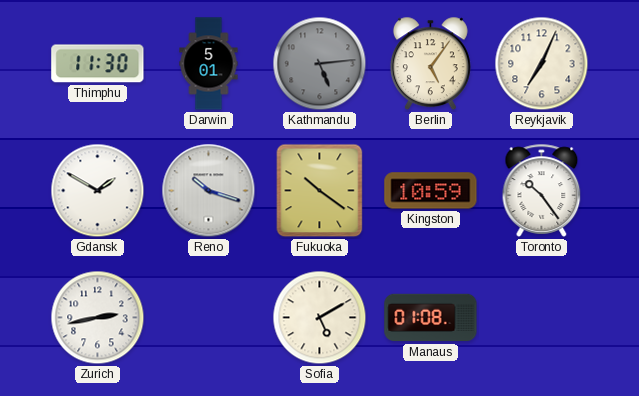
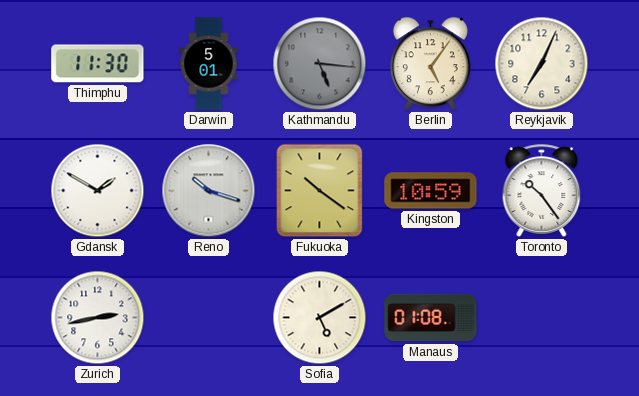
Kathmandu: 5:14 -> 5:16 (320, 64)
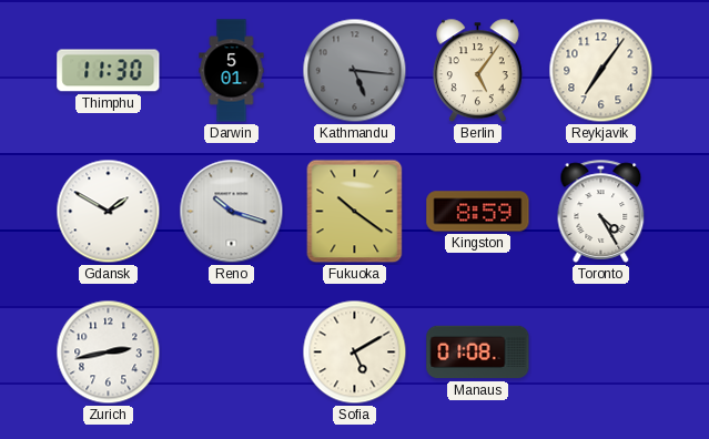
Reykjavik: 7:04 -> 7:06 (601, 71)
Kingston: 10:59 -> 8:59 (478, 212)
Toronto: 10:24 -> 4:25 (601, 211)
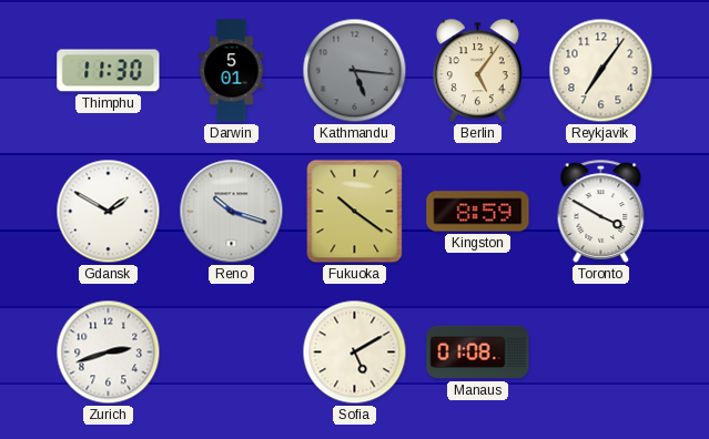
Toronto: 4:25 -> 3:50 (601, 211)
Zurich: 2:43 -> 2:42 (109, 353)
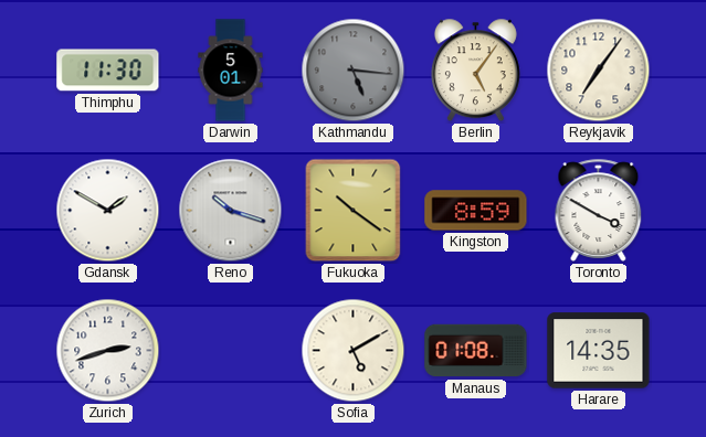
Harare: none -> 14:35 (599, 351)
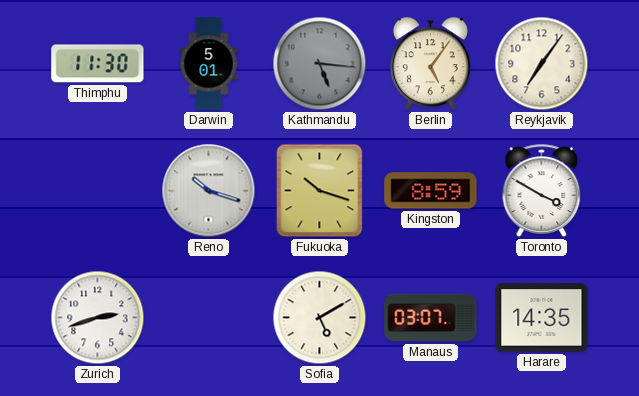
Gdansk: 1:50 -> none (108, 211)
Fukuoka: 10:21 -> 10:18 (320, 191)
Manaus: 01:08 -> 03:07 (431, 318)
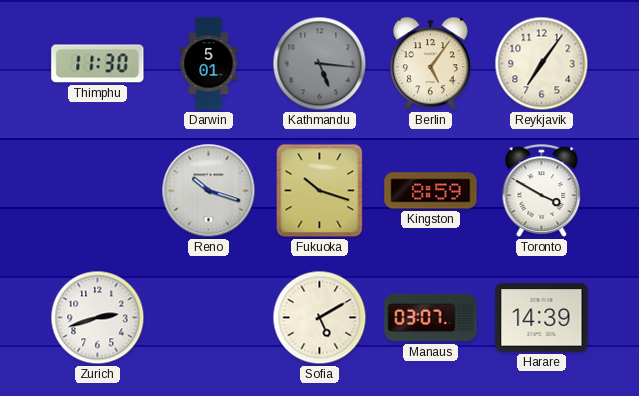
Harare: 14:35 -> 14:39 (542, 318)
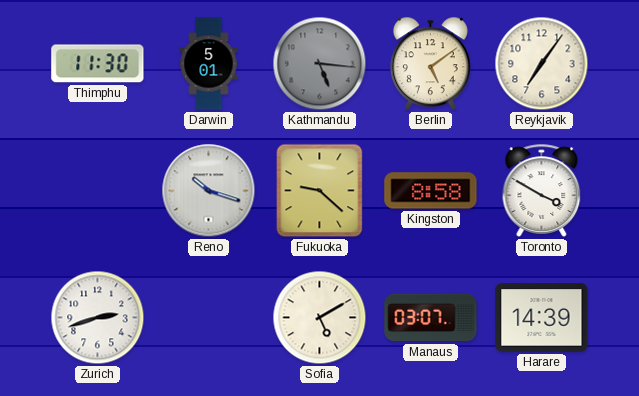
Berlin: 5:06 -> 5:09 (430, 64)
Fukuoka: 10:18 -> 9:22 (320, 191)
Kingston: 8:59 -> 8:58 (431, 191)
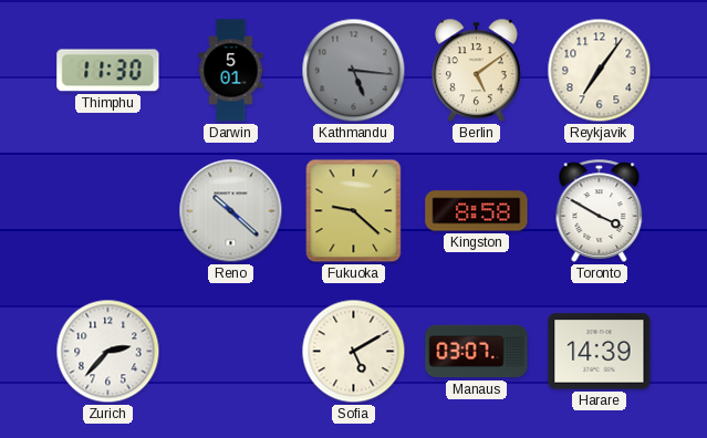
Reno: 10:18 -> 10:22 (231, 211)
Zurich: 2:42 -> 2:37 (108, 352)
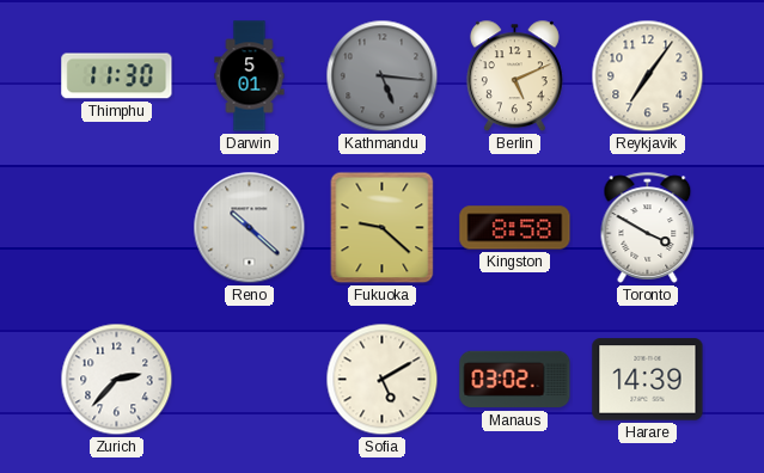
Berlin: 5:09 -> 5:11 (514, 76)
Manaus: 03:07 -> 03:02 (515, 380)
